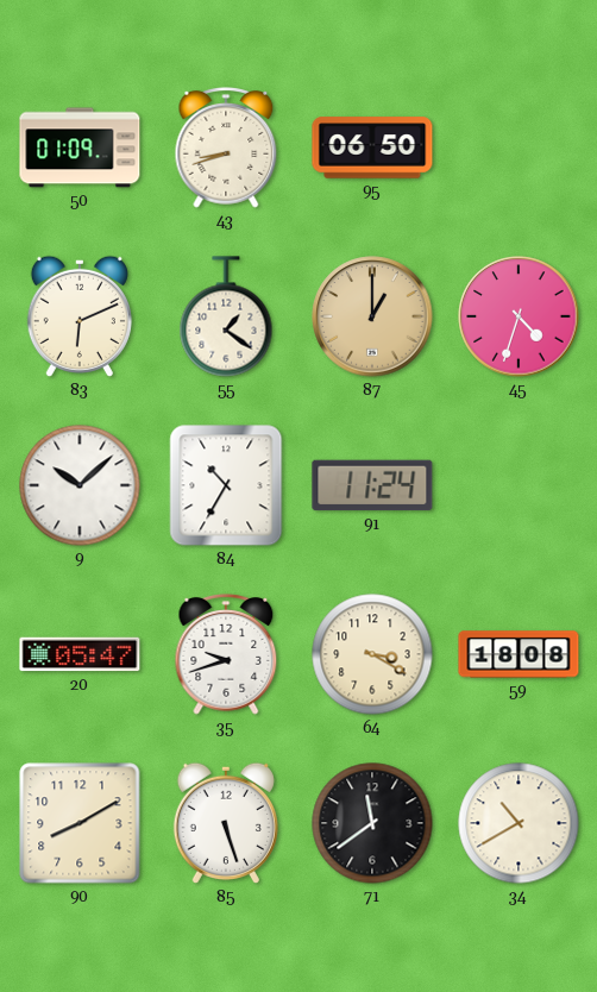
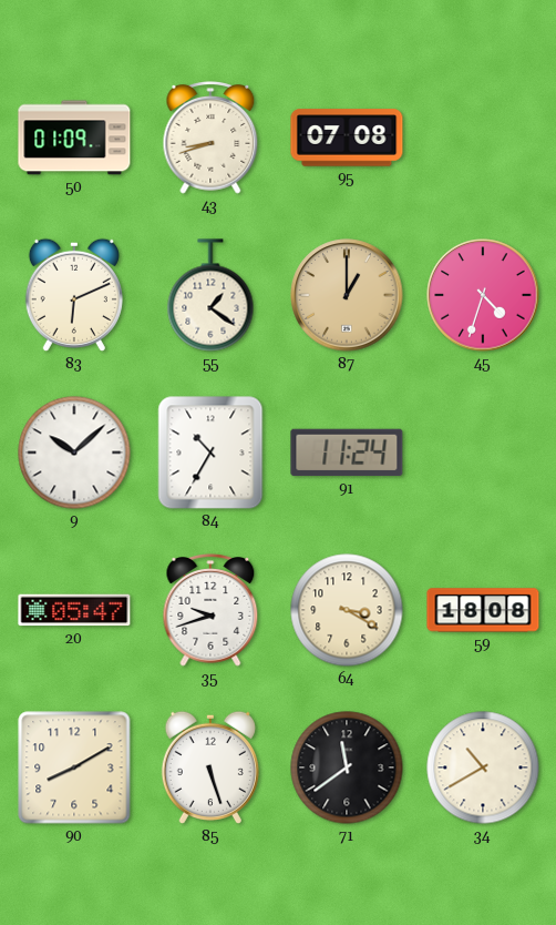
95: 06:50 -> 07:08 (347, 138)
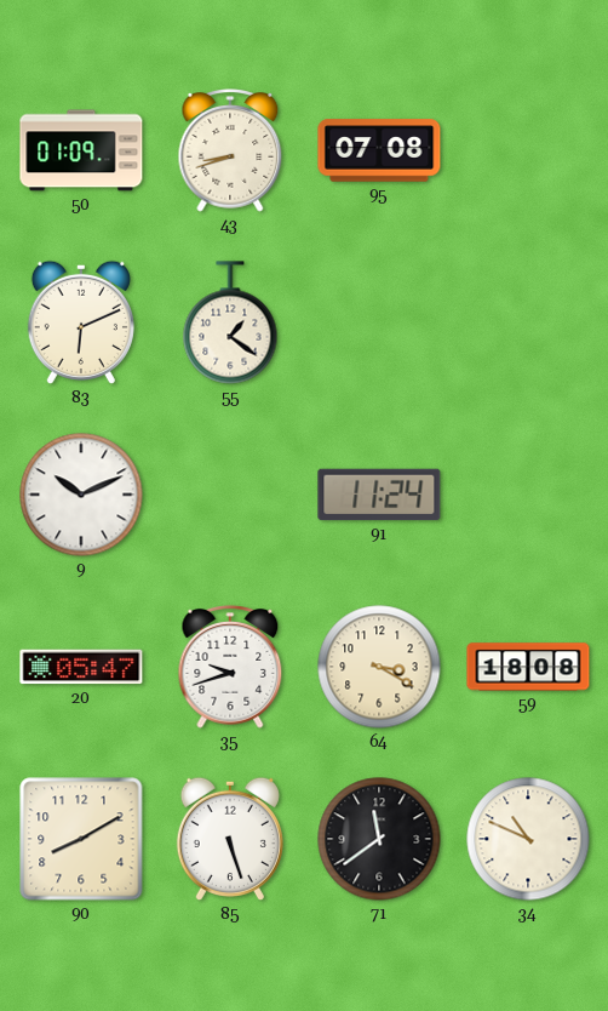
87: 1:00 -> none (347, 295)
45: 4:33 -> none (483, 295)
9: 10:08 -> 10:11 (81, 495)
84: 10:35 -> none (210, 453)
34: 10:40 -> 10:49 (528, 839)
